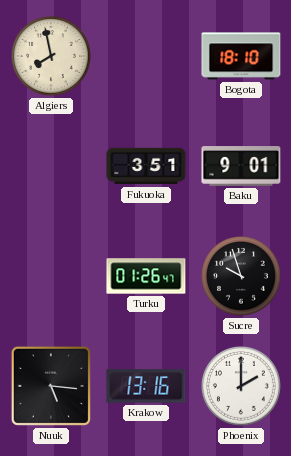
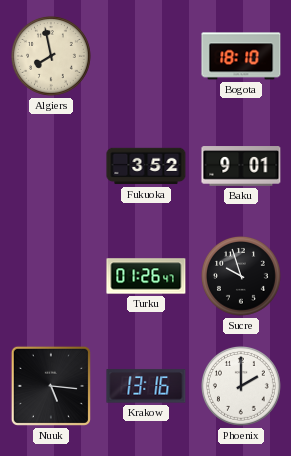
Fukuoka: 3:51 -> 3:52 (146, 166)
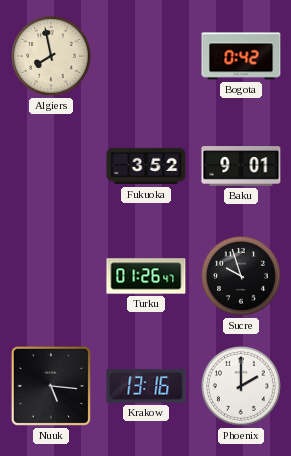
Bogota: 18:10 -> 0:42 (241, 56)
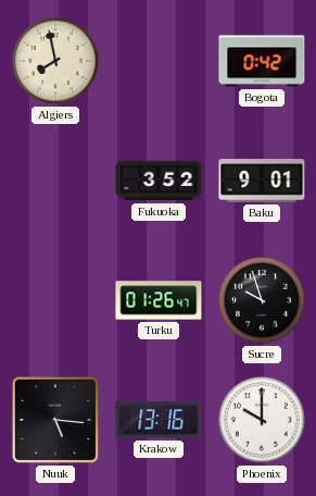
Phoenix: 2:00 -> 10:00 (262, 420)
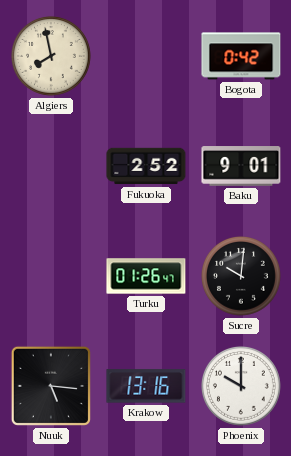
Fukuoka: 3:52 -> 2:52 (146, 166)
Sucre: 9:57 -> 10:01 (241, 276)
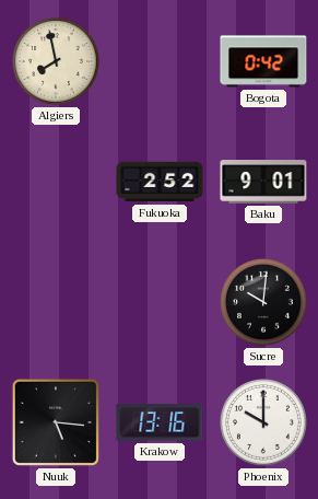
Turku: 01:26 -> none (146, 276)
